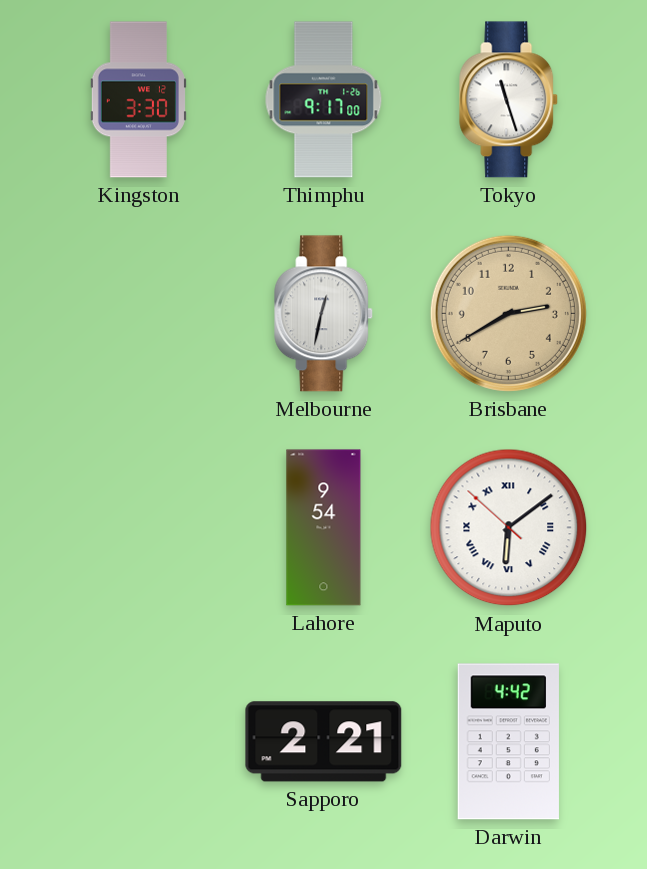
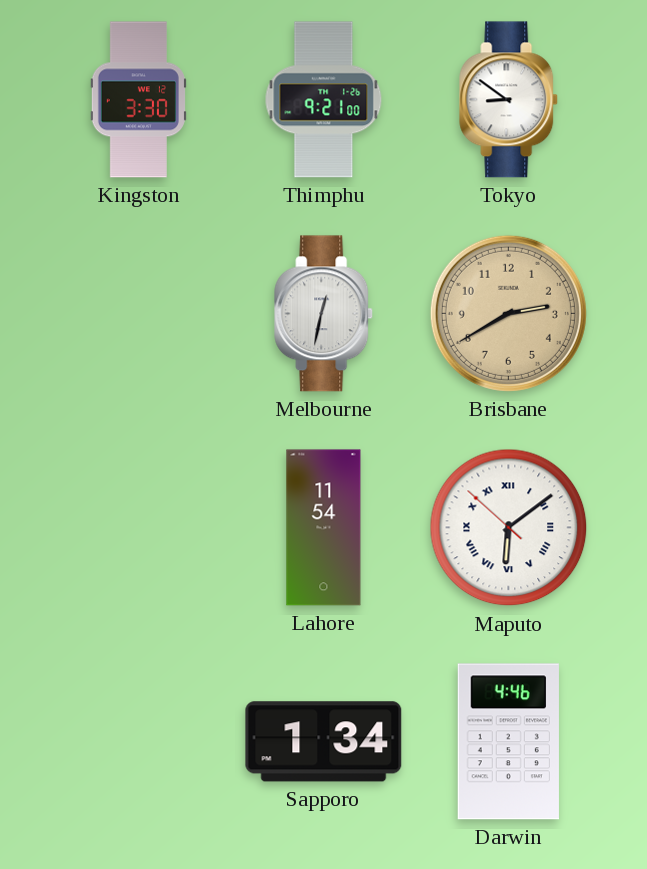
Thimphu: 9:17 -> 9:21 (324, 100)
Tokyo: 11:27 -> 8:51 (509, 100)
Lahore: 9:54 -> 11:54 (324, 528)
Sapporo: 2:21 -> 1:34 (324, 742)
Darwin: 4:42 -> 4:46 (508, 742)
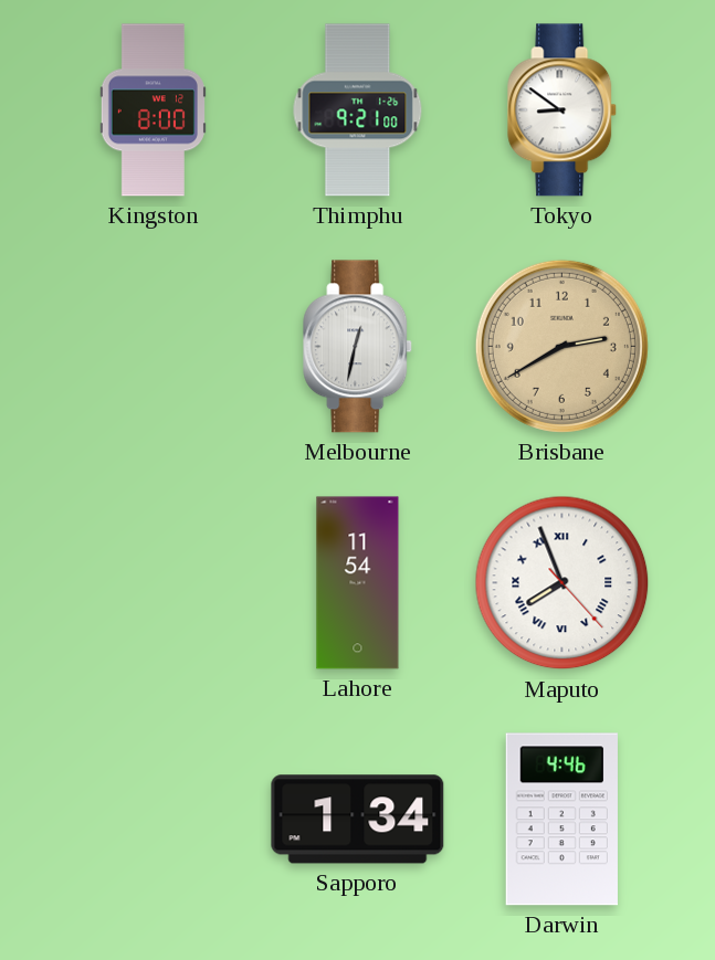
Kingston: 3:30 -> 8:00 (153, 110)
Maputo: 6:08 -> 7:56 (562, 583)
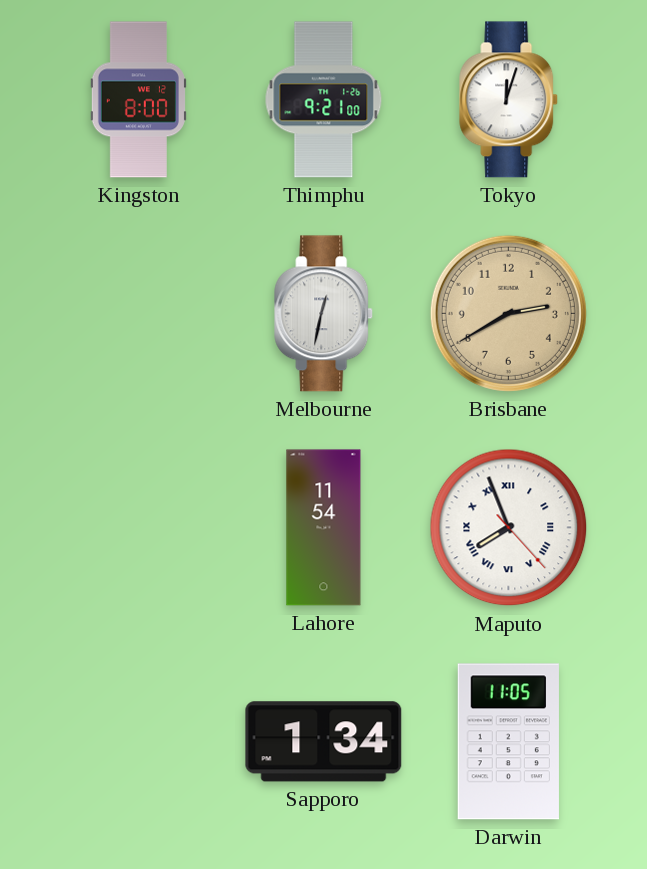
Tokyo: 8:51 -> 12:03 (509, 100)
Darwin: 4:46 -> 11:05 (508, 742)
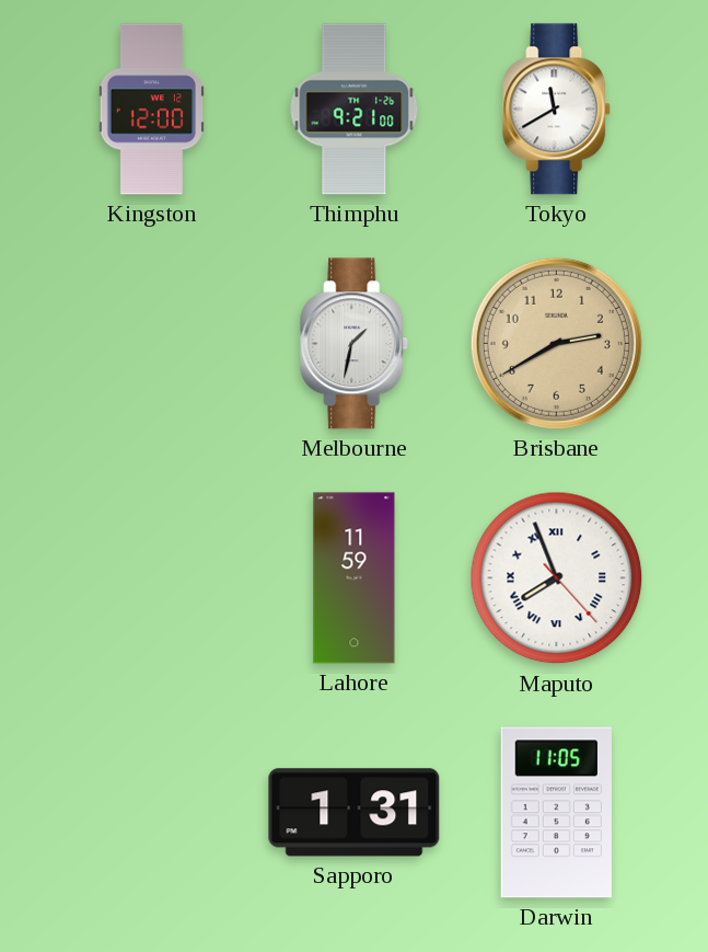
Kingston: 8:00 -> 12:00 (151, 110)
Tokyo: 12:03 -> 11:40 (557, 110)
Melbourne: 12:32 -> 1:32 (355, 344)
Lahore: 11:54 -> 11:59 (355, 578)
Sapporo: 1:34 -> 1:31 (355, 813)
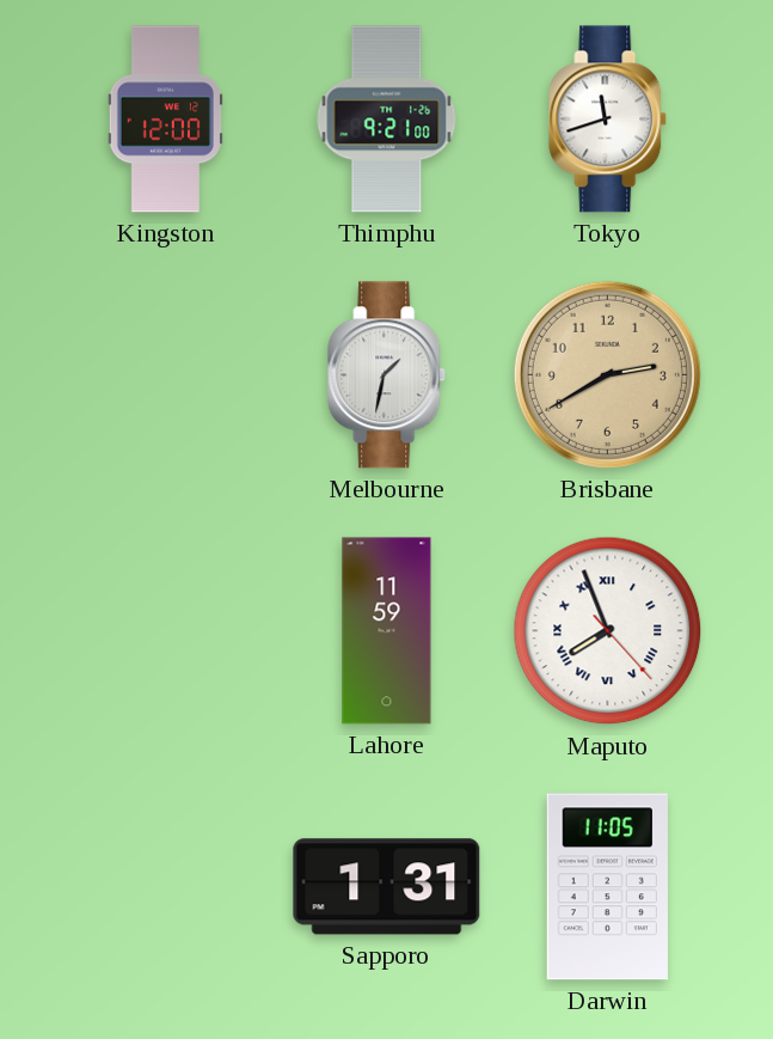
Tokyo: 11:40 -> 11:42 (608, 120)
